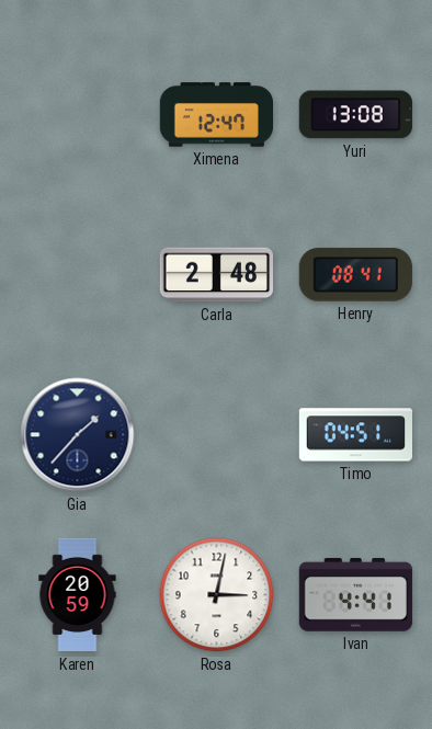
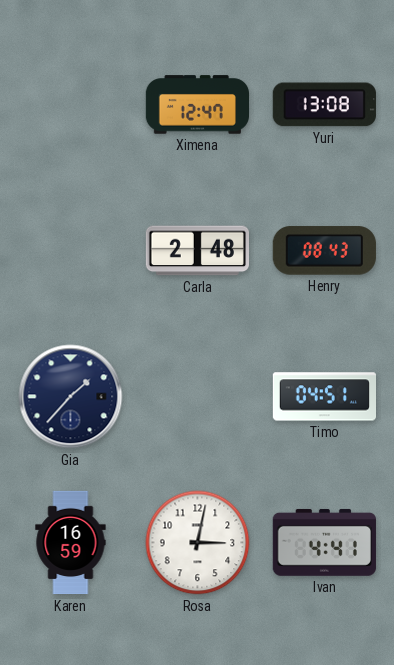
Henry: 08:41 -> 08:43 (324, 251)
Karen: 20:59 -> 16:59 (71, 543)
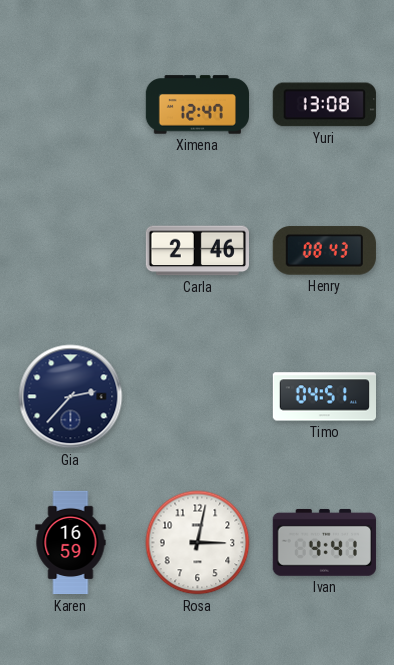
Carla: 2:48 -> 2:46 (197, 251)
Gia: 1:37 -> 2:37 (71, 397)
